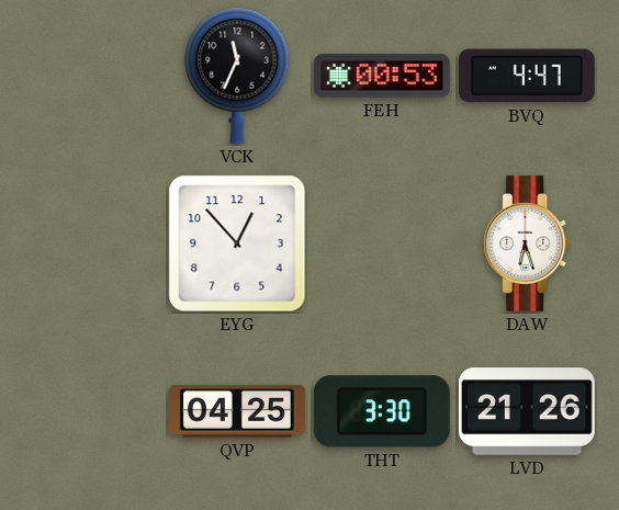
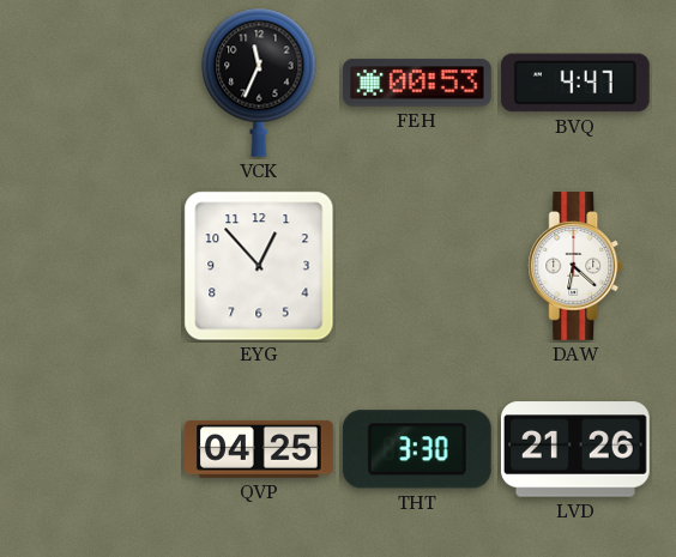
DAW: 6:27 -> 6:22 (575, 267)
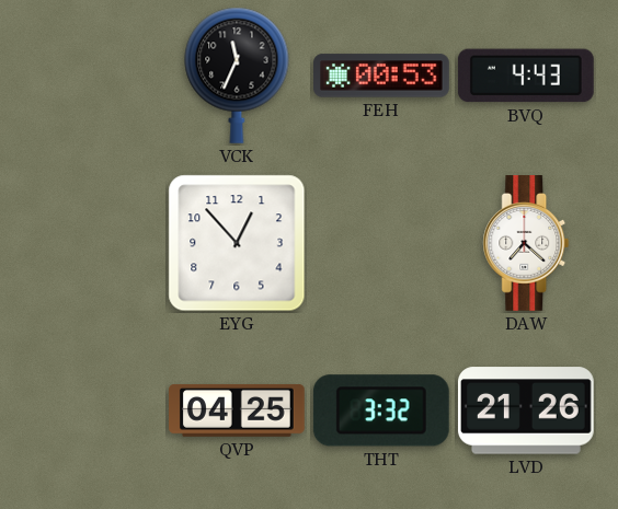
BVQ: 4:47 -> 4:43 (526, 76)
DAW: 6:22 -> 7:22 (526, 244)
THT: 3:30 -> 3:32 (381, 410)
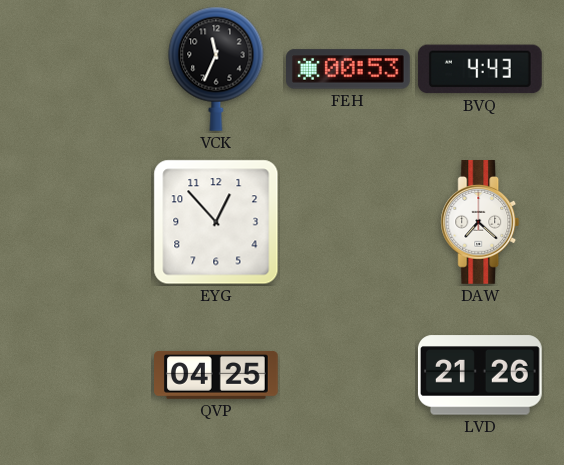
THT: 3:32 -> none (381, 410)
